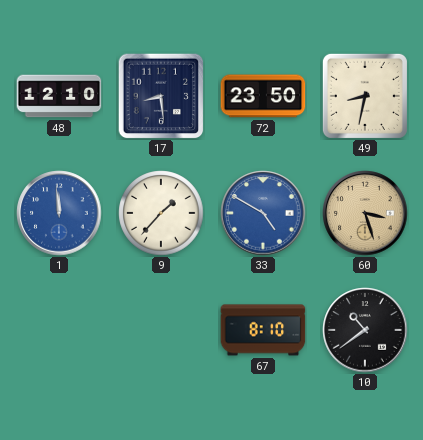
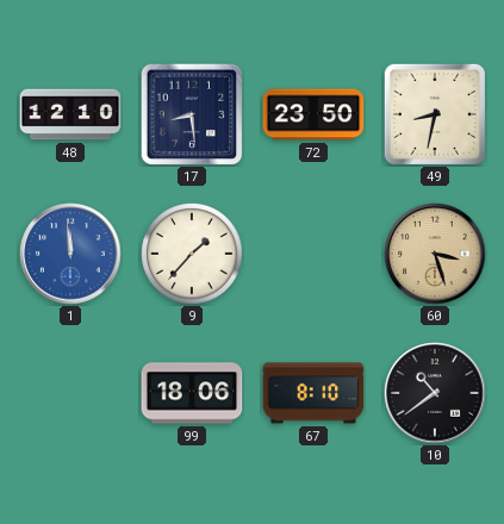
33: 4:50 -> none (263, 213)
99: none -> 18:06 (192, 393)
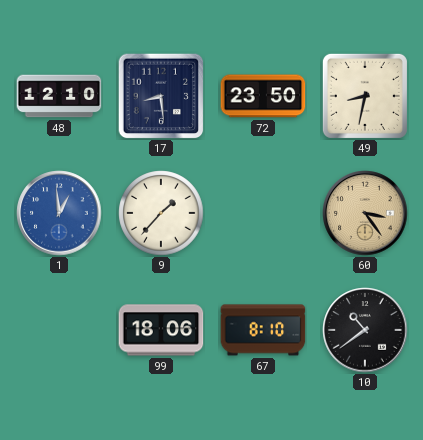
1: 11:59 -> 12:59 (59, 213)
60: 3:27 -> 3:24 (365, 213)
